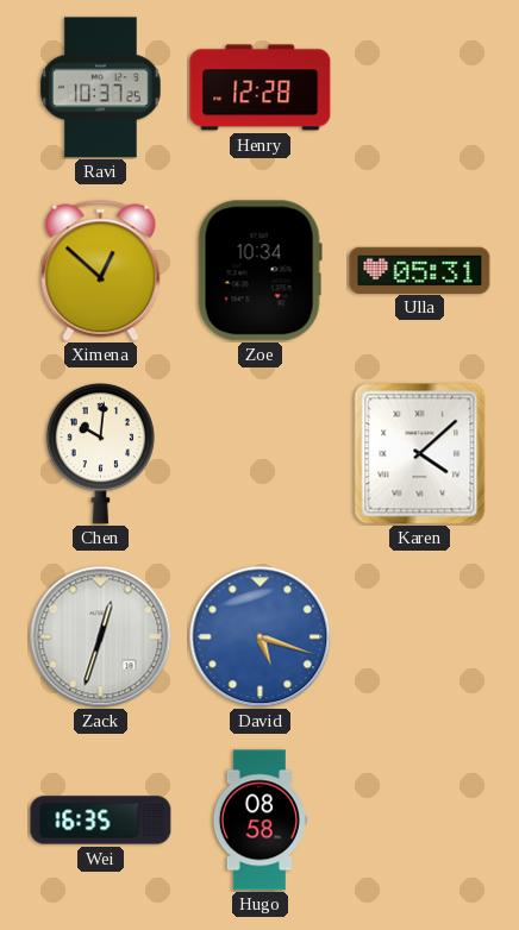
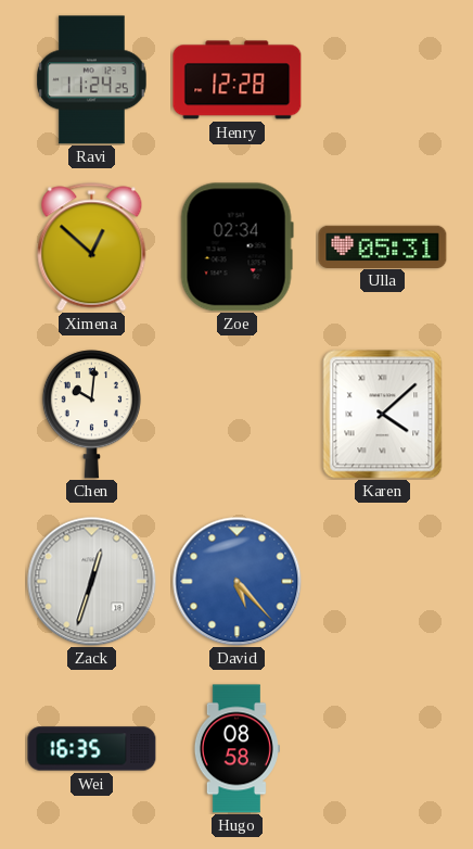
Ravi: 10:37 -> 11:24 (92, 80)
Zoe: 10:34 -> 02:34 (237, 248)
David: 5:18 -> 5:23 (238, 582)
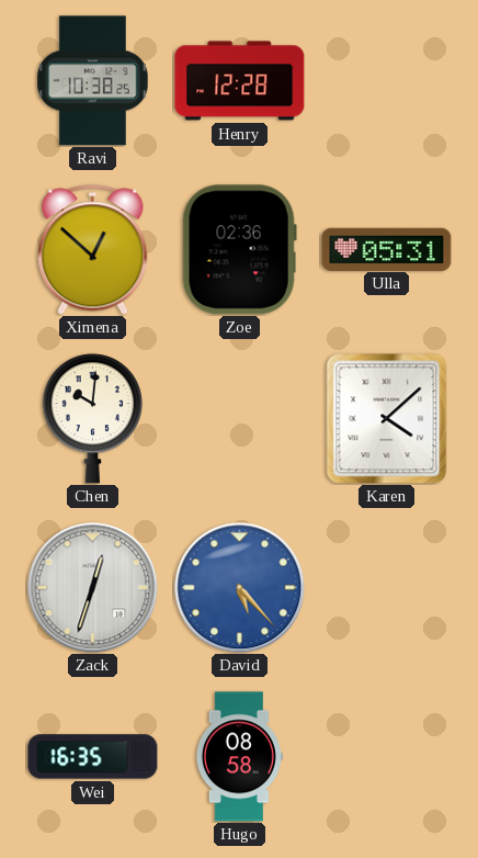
Ravi: 11:24 -> 10:38 (93, 81)
Zoe: 02:34 -> 02:36 (239, 250)
